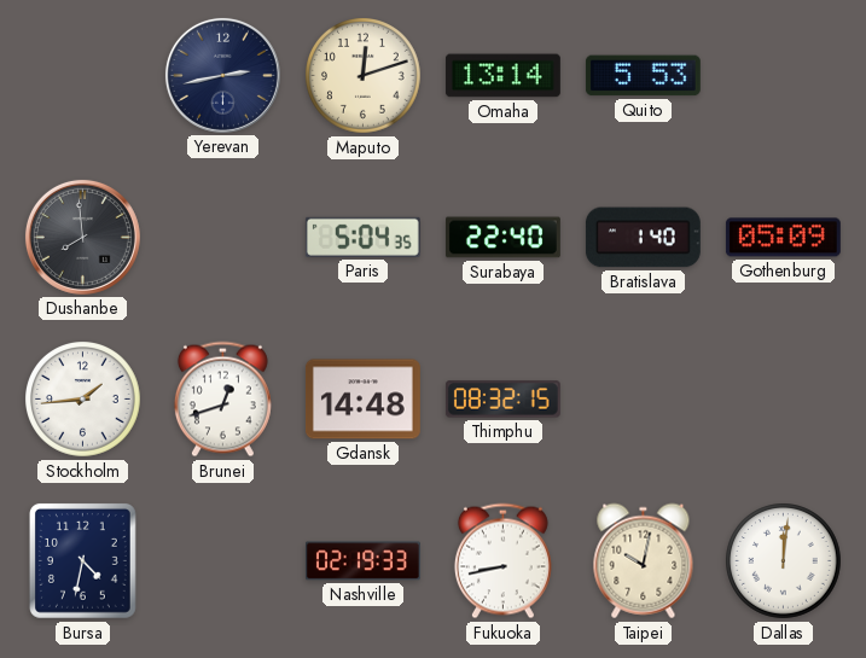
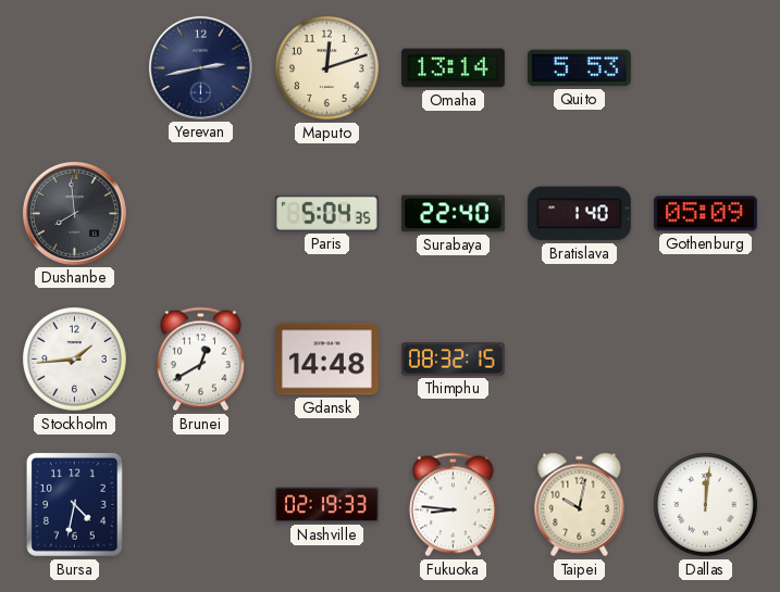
Brunei: 12:42 -> 12:40 (200, 360)
Fukuoka: 8:43 -> 8:46 (453, 505)
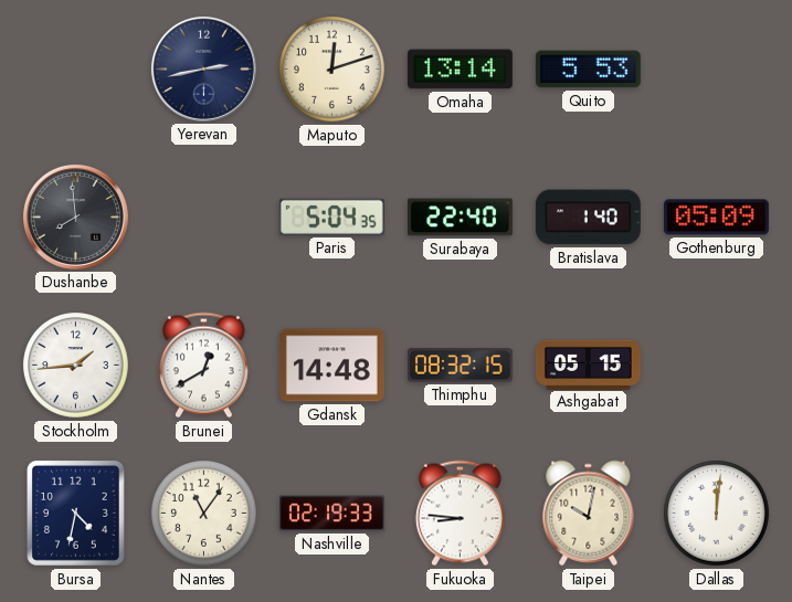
Ashgabat: none -> 05:15 (588, 365)
Nantes: none -> 11:06 (204, 514)
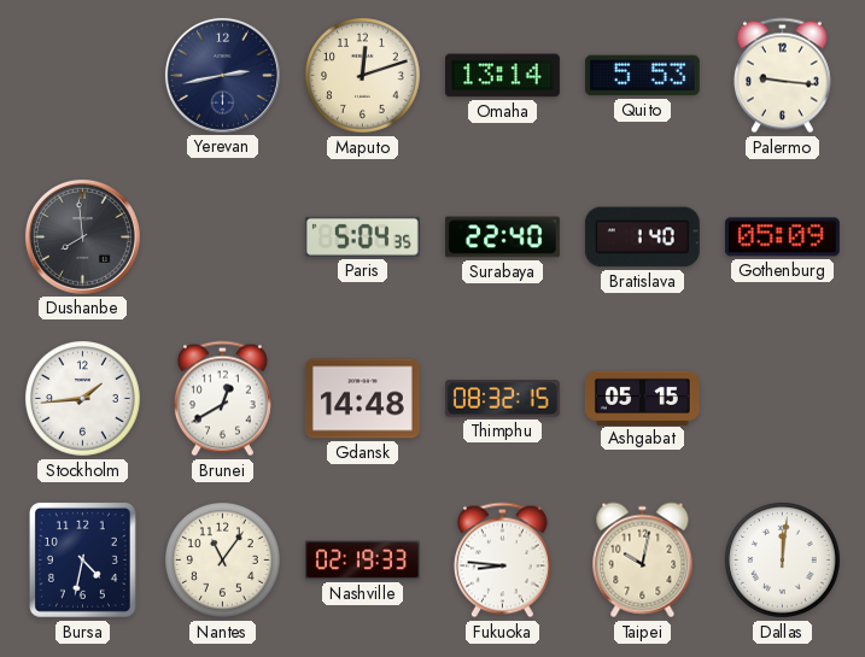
Palermo: none -> 9:16 (782, 76)
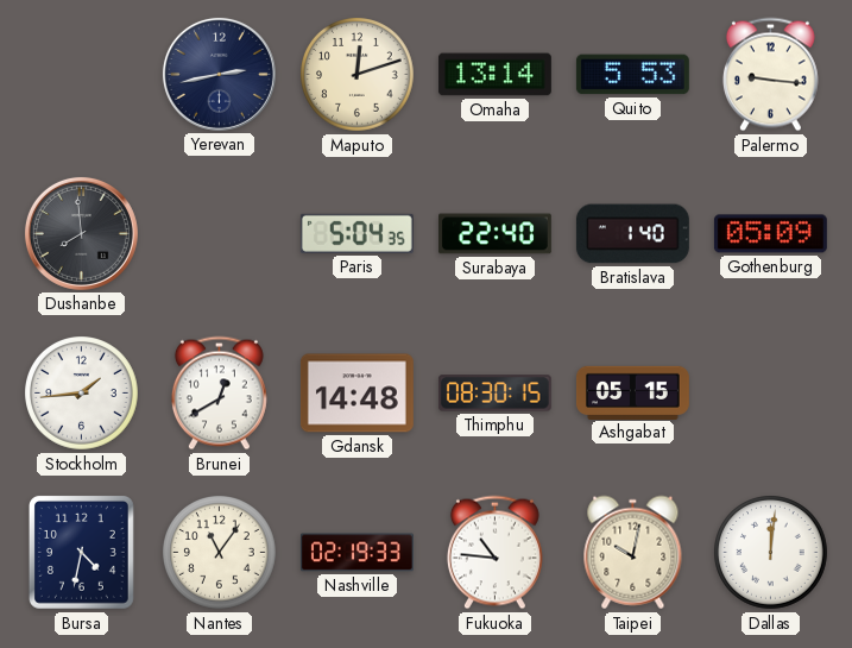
Thimphu: 08:32 -> 08:30 (494, 394)
Fukuoka: 8:46 -> 10:46 (494, 553)
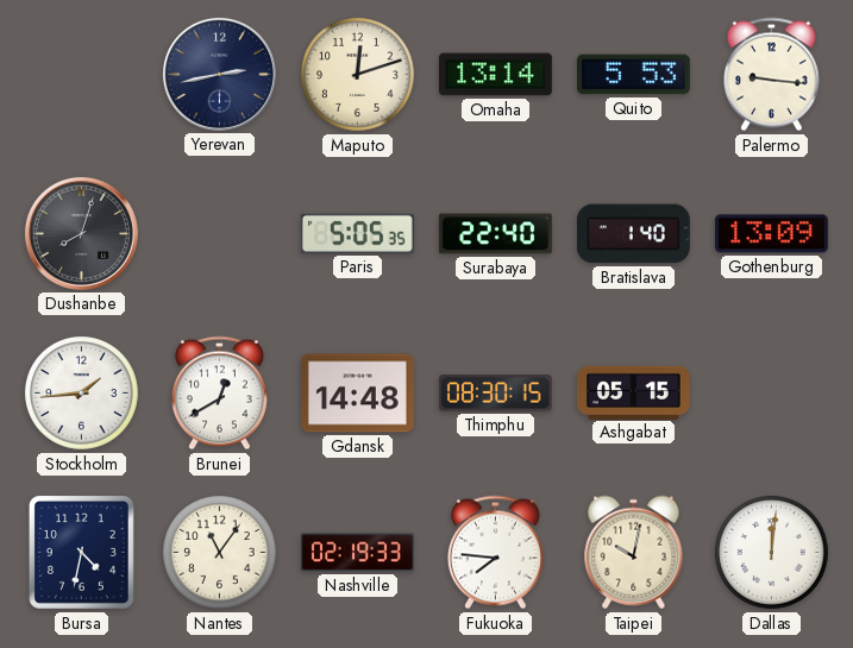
Dushanbe: 7:59 -> 8:03 (81, 233)
Paris: 5:04 -> 5:05 (357, 233)
Gothenburg: 05:09 -> 13:09 (771, 234)
Fukuoka: 10:46 -> 7:46 (495, 553)
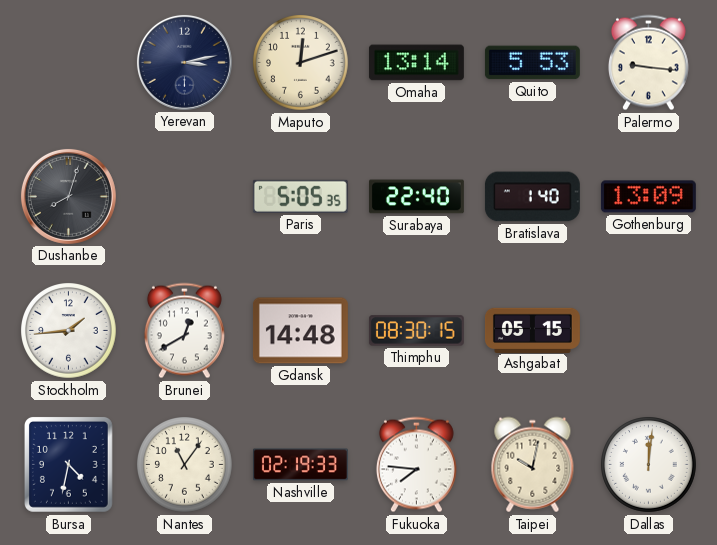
Yerevan: 2:43 -> 3:13 (184, 62)
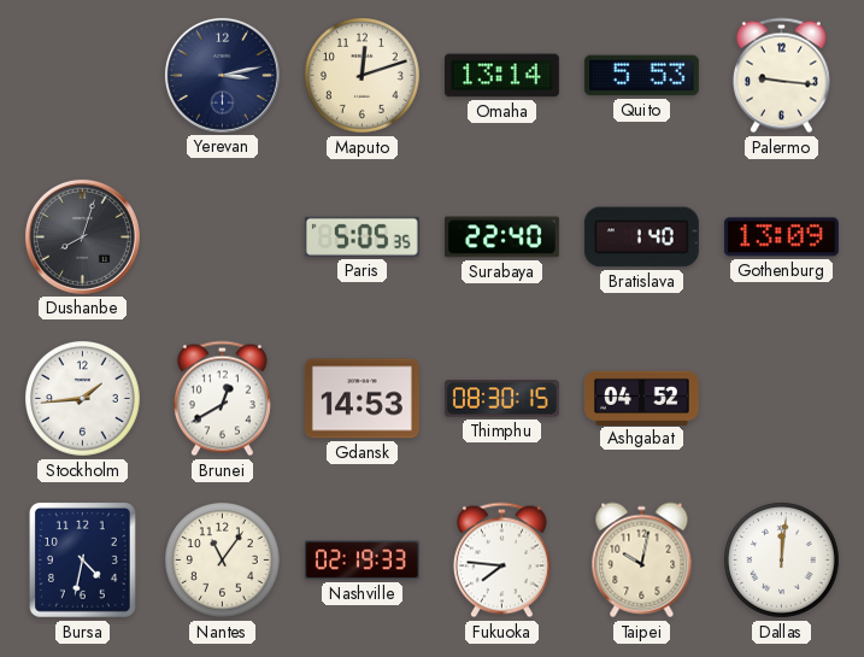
Gdansk: 14:48 -> 14:53 (362, 399)
Ashgabat: 05:15 -> 04:52 (641, 398)
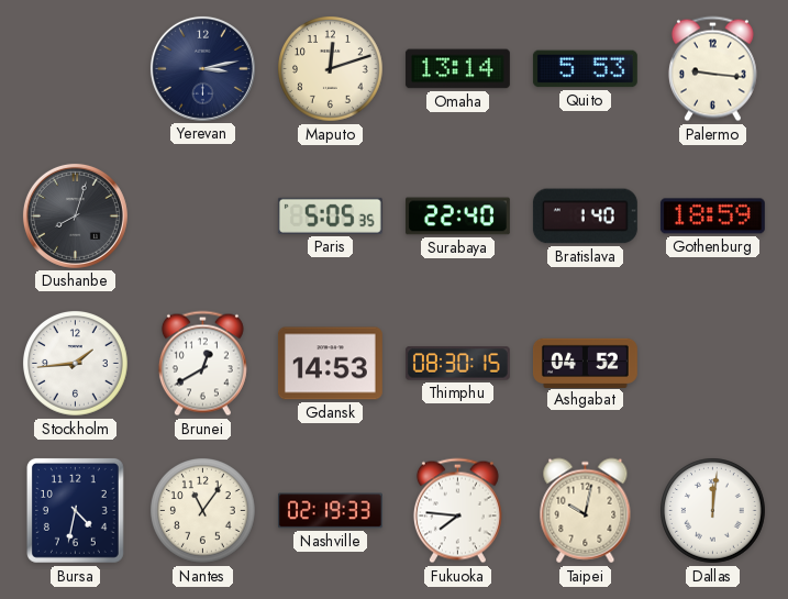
Gothenburg: 13:09 -> 18:59 (712, 217)
